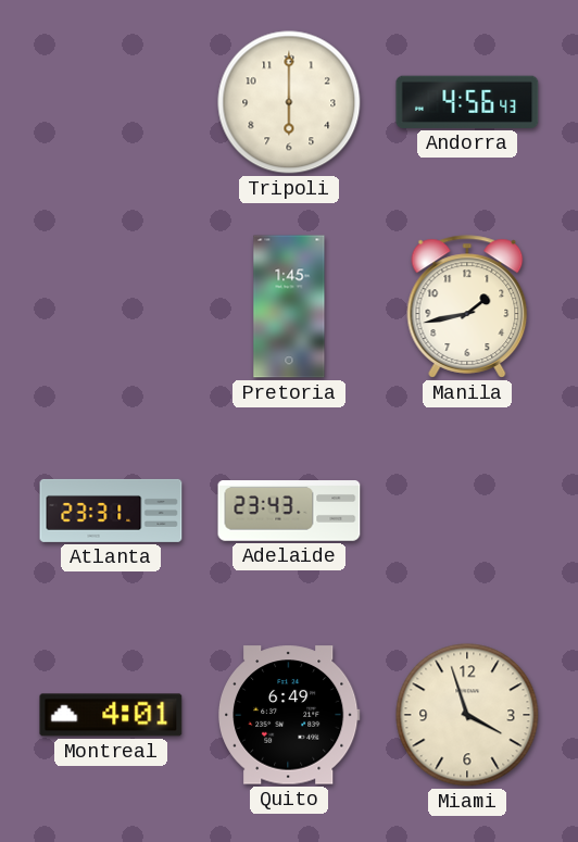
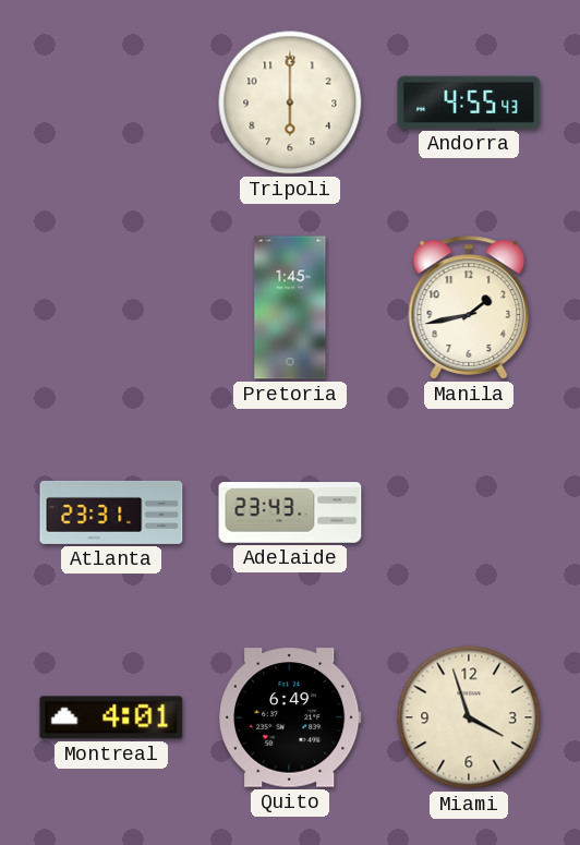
Andorra: 4:56 -> 4:55 (469, 102)
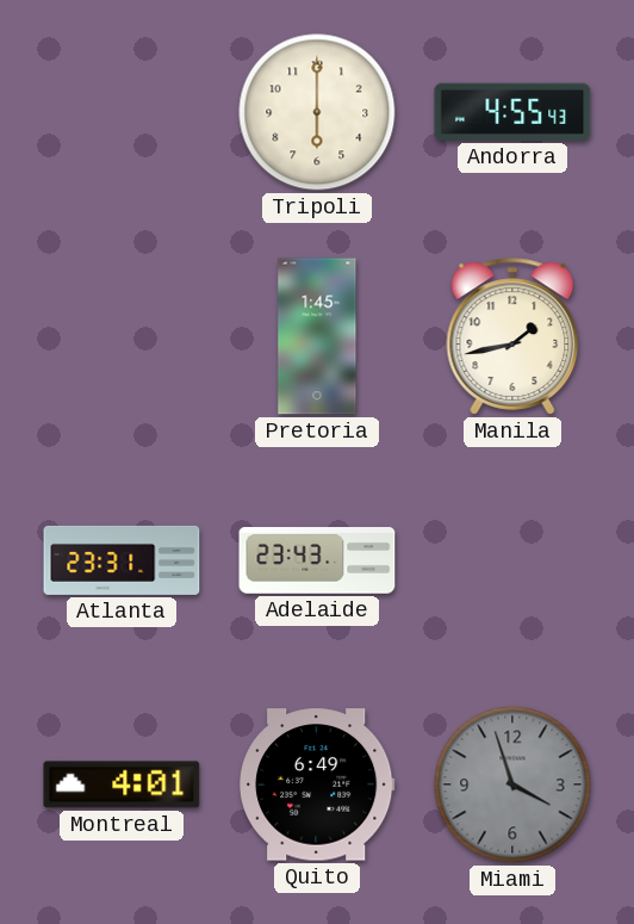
Miami dial: cream -> grey (512, 785)
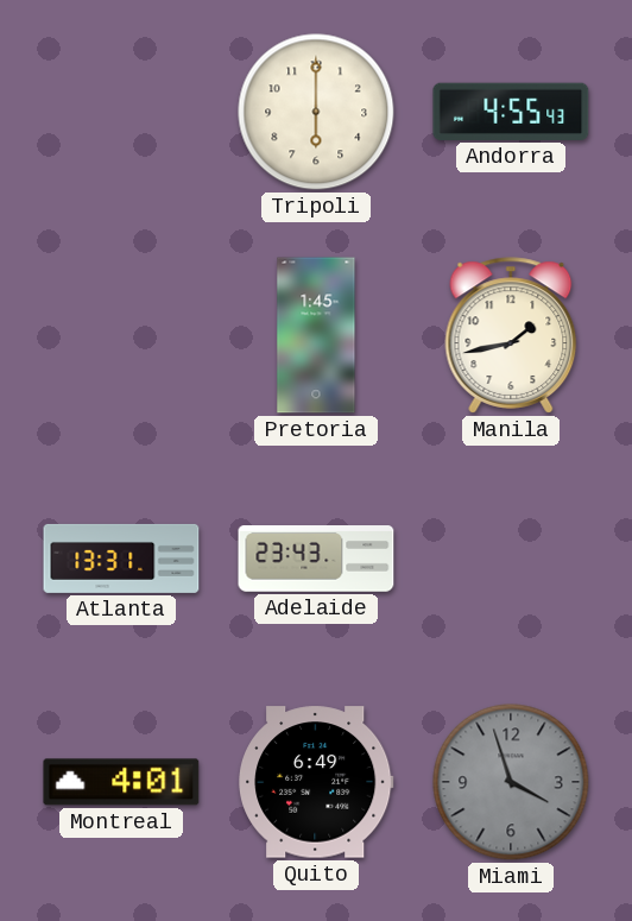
Atlanta: 23:31 -> 13:31 (121, 559)
